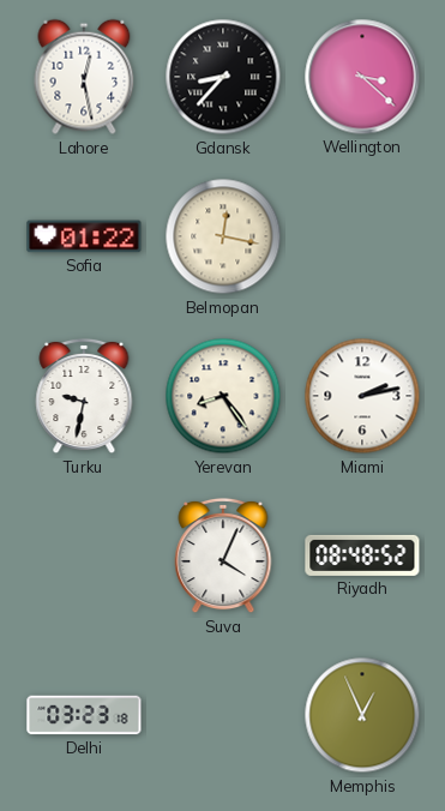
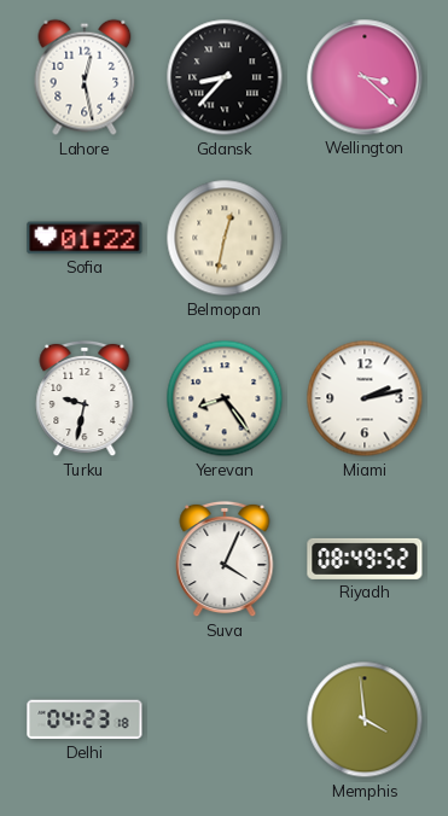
Belmopan: 12:17 -> 12:32 (225, 238)
Riyadh: 08:48 -> 08:49 (365, 559)
Delhi: 03:23 -> 04:23 (85, 719)
Memphis: 12:56 -> 3:59 (365, 719)
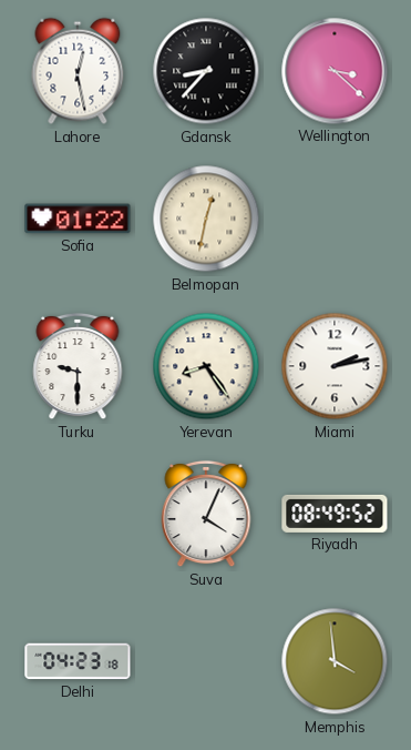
Turku: 9:32 -> 9:30 (78, 366)
